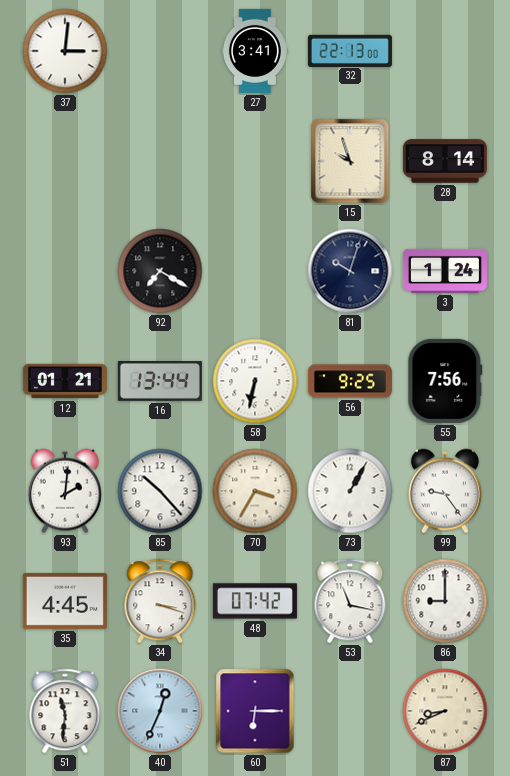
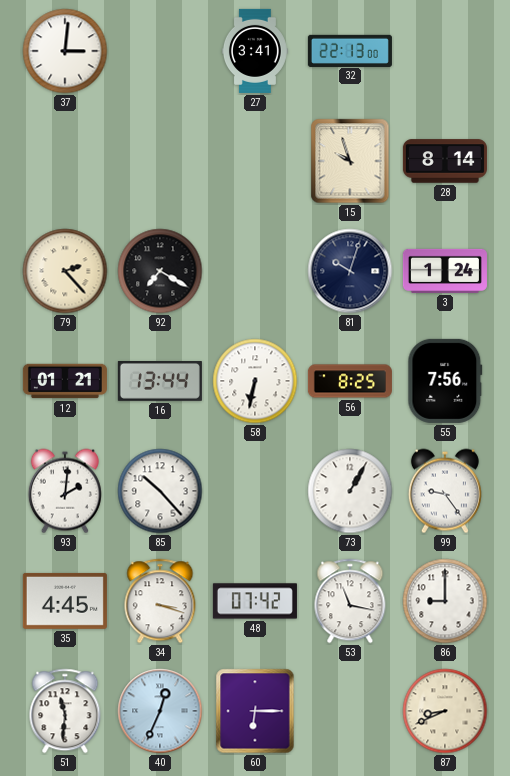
79: none -> 2:23 (65, 271)
56: 9:25 -> 8:25 (350, 381)
70: 3:35 -> none (255, 491)
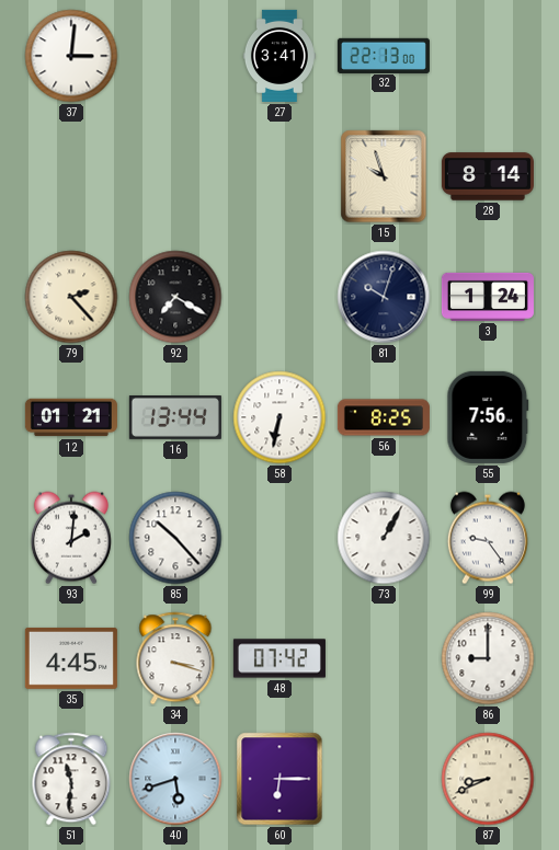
53: 11:17 -> none (350, 601)
40: 12:34 -> 5:42 (175, 779)
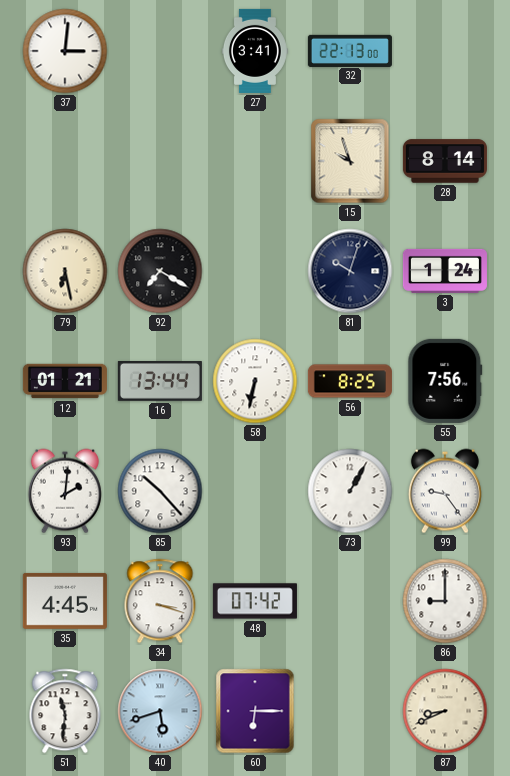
79: 2:23 -> 6:28 (65, 271)
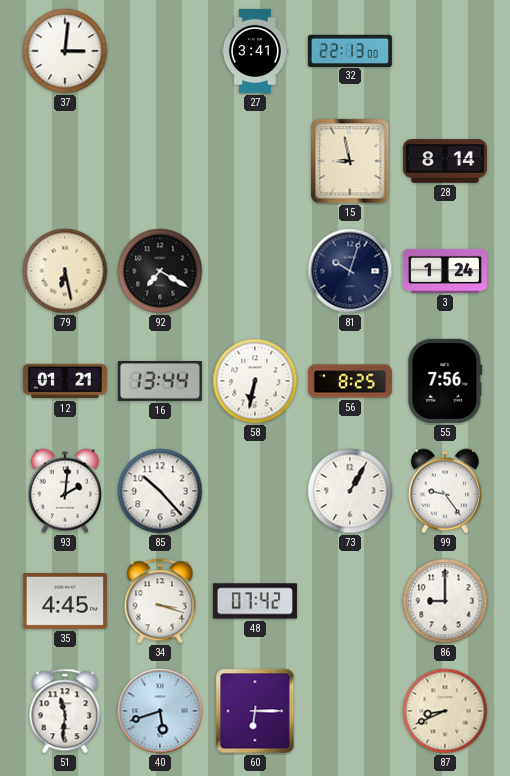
15: 9:57 -> 8:58 (350, 161)
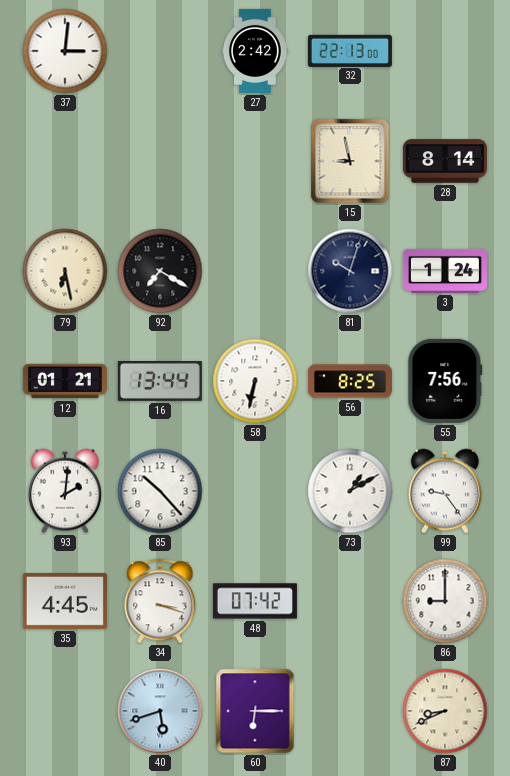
27: 3:41 -> 2:42 (255, 51)
73: 1:05 -> 1:10 (350, 491)
51: 11:31 -> none (65, 711)
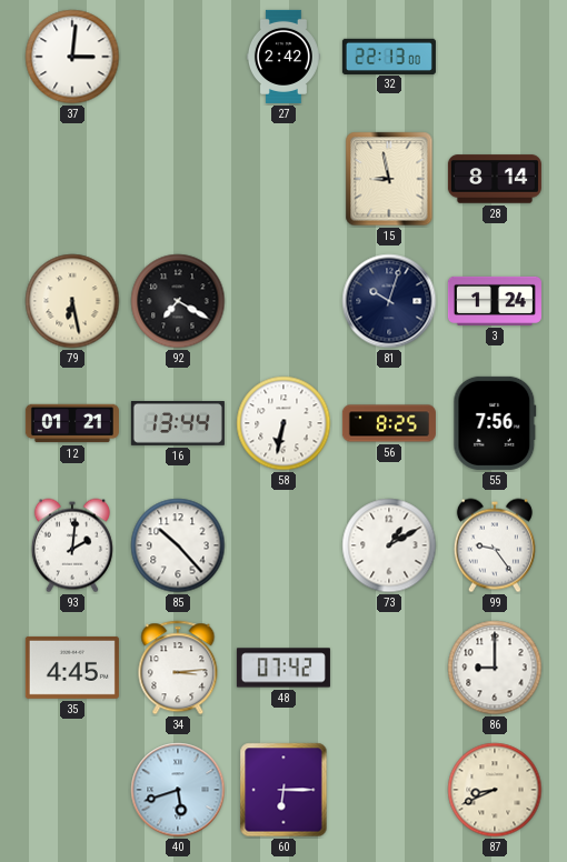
34: 3:18 -> 3:14 (178, 668)
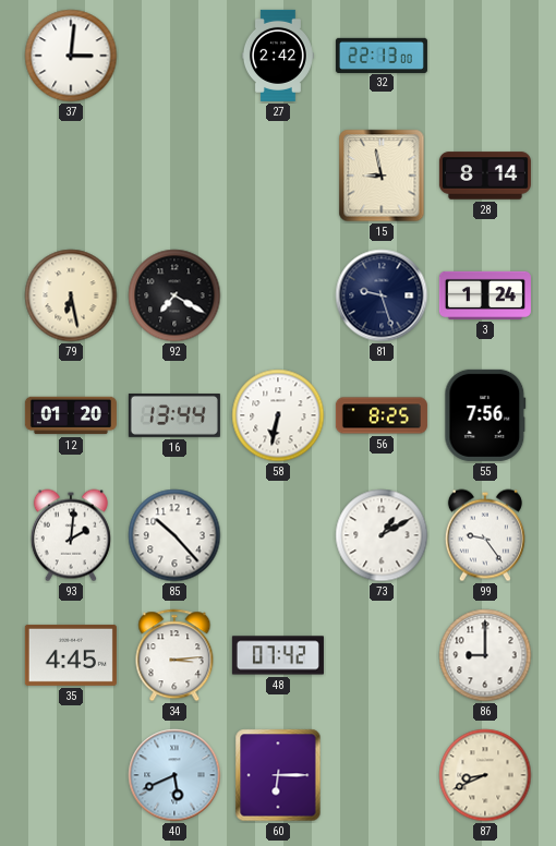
81: 10:03 -> 9:27 (382, 295)
12: 01:21 -> 01:20 (71, 415)
40: 5:42 -> 5:41 (174, 775)
